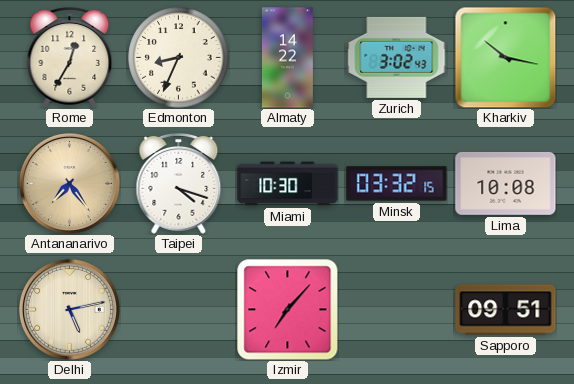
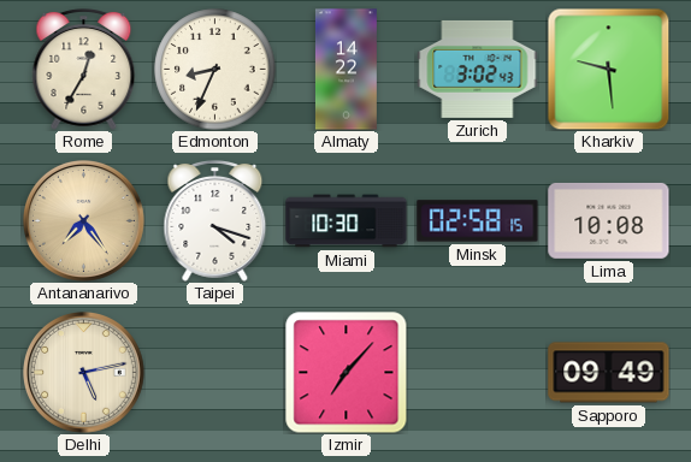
Kharkiv: 10:17 -> 9:29 (608, 69)
Minsk: 03:32 -> 02:58 (478, 221)
Sapporo: 09:51 -> 09:49 (609, 373)
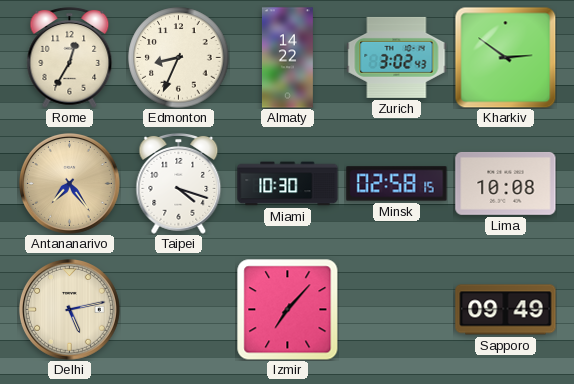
Kharkiv: 9:29 -> 2:51 (505, 57)
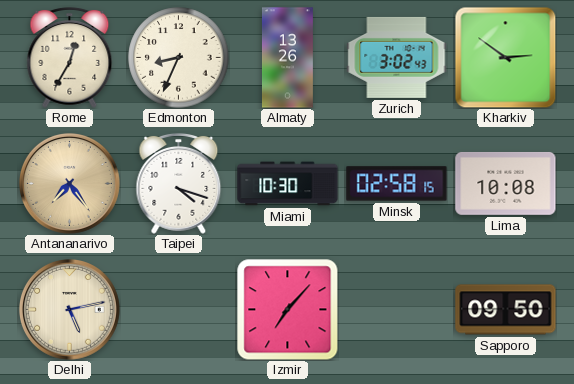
Almaty: 14:22 -> 13:26 (287, 58)
Sapporo: 09:49 -> 09:50 (506, 310)
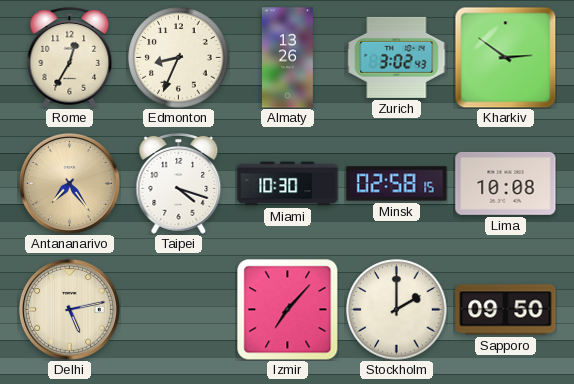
Stockholm: none -> 2:00 (397, 310)
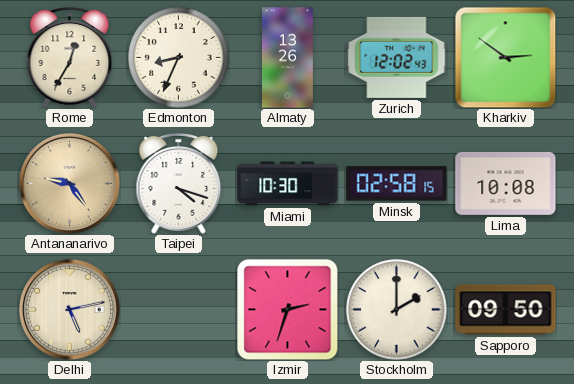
Zurich: 3:02 -> 12:02 (397, 57)
Antananarivo: 7:24 -> 9:24 (70, 184)
Izmir: 7:07 -> 2:33 (287, 309)
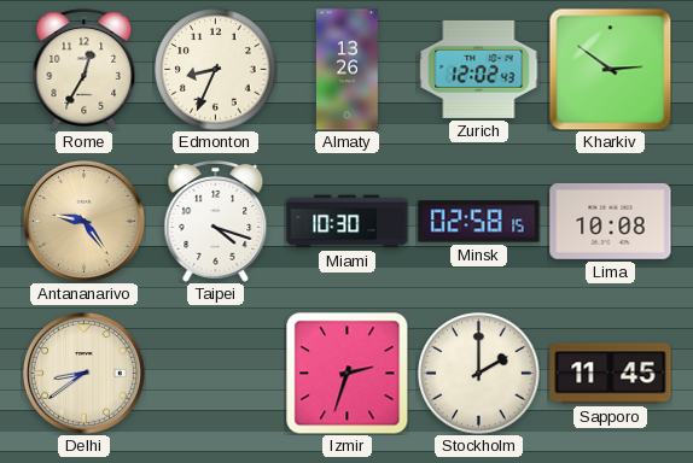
Delhi: 5:13 -> 8:39 (85, 374)
Sapporo: 09:50 -> 11:45 (611, 374)
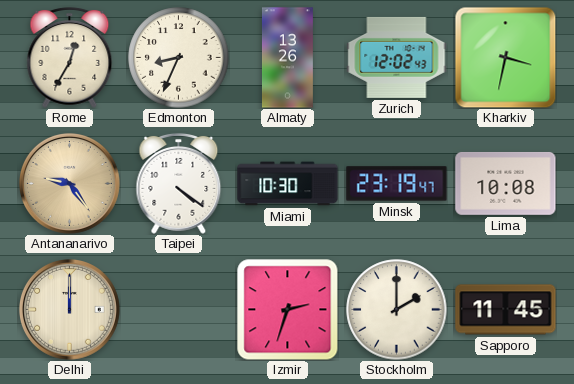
Kharkiv: 2:51 -> 3:32 (505, 57)
Taipei: 4:18 -> 4:21 (179, 183)
Minsk: 02:58 -> 23:19 (397, 184)
Delhi: 8:39 -> 12:00 (70, 310)
